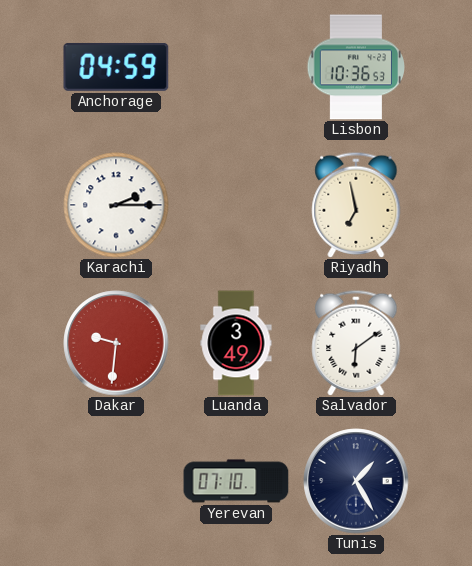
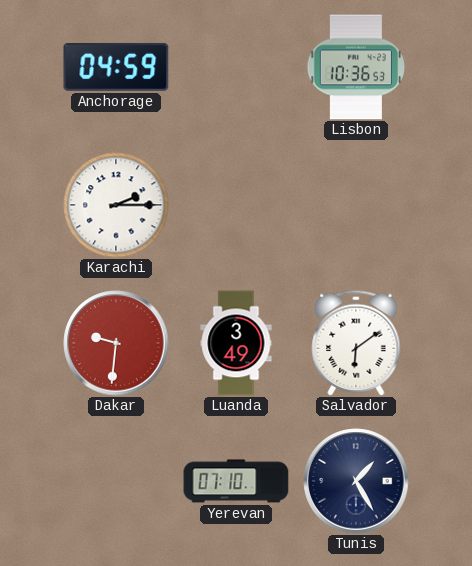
Riyadh: 6:58 -> none (356, 205)
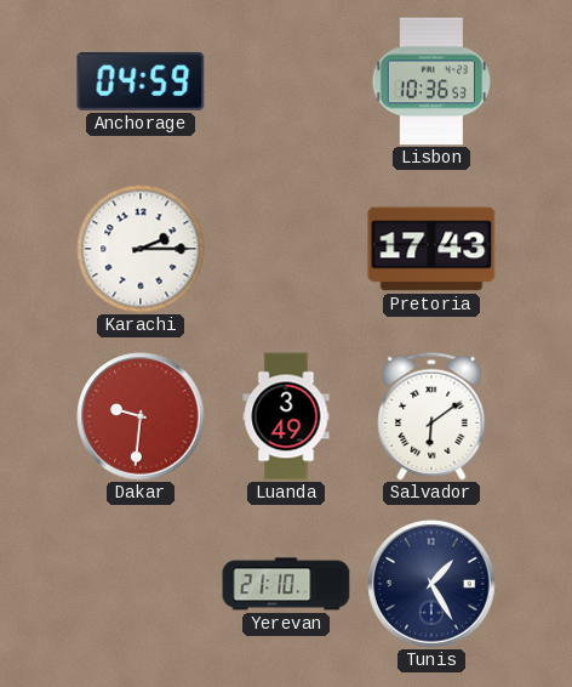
Pretoria: none -> 17:43 (431, 249)
Yerevan: 07:10 -> 21:10 (286, 584)
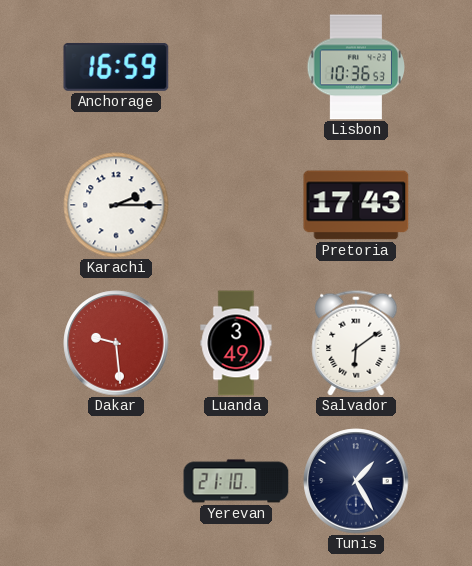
Anchorage: 04:59 -> 16:59 (116, 67)
Dakar: 9:31 -> 9:29 (116, 343)
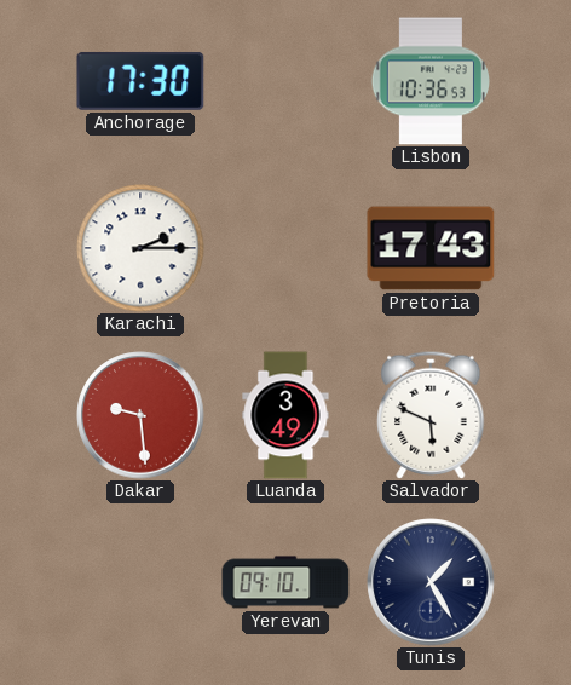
Anchorage: 16:59 -> 17:30 (140, 81)
Salvador: 6:09 -> 5:49 (431, 415)
Yerevan: 21:10 -> 09:10 (285, 582)
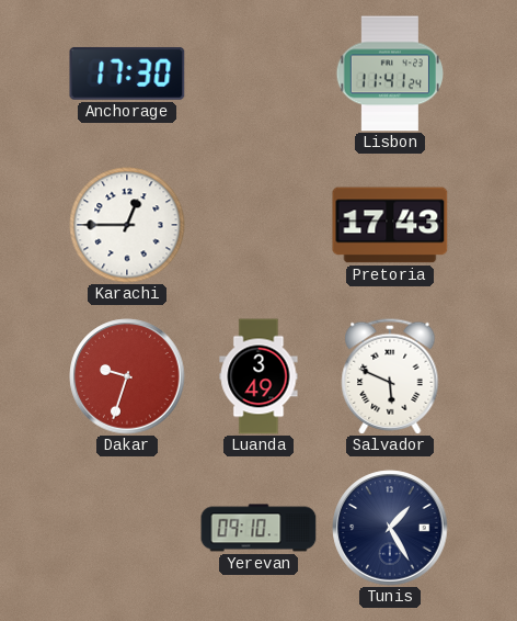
Lisbon: 10:36 -> 11:41 (390, 74)
Karachi: 2:15 -> 12:45 (127, 225)
Dakar: 9:29 -> 9:33 (127, 376)
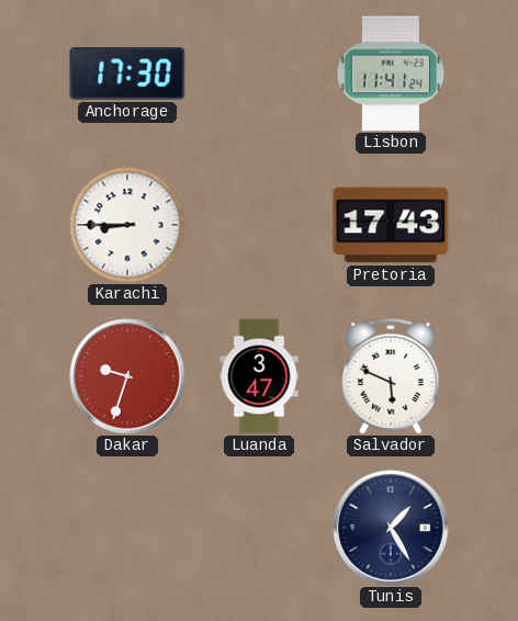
Karachi: 12:45 -> 8:45 (127, 225)
Luanda: 3:49 -> 3:47 (259, 376)
Yerevan: 09:10 -> none (258, 528)
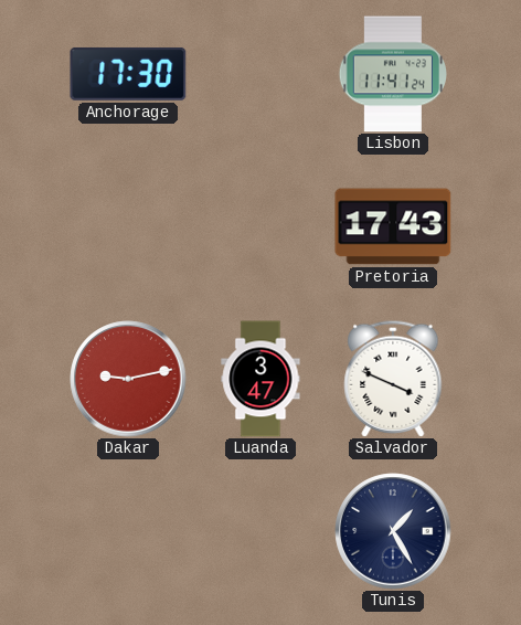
Karachi: 8:45 -> none (127, 225)
Dakar: 9:33 -> 9:13 (128, 379)
Salvador: 5:49 -> 3:49 (393, 379)
